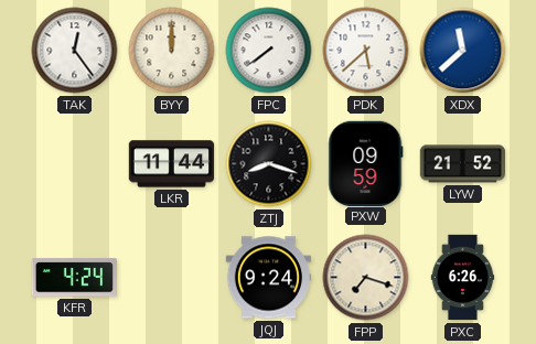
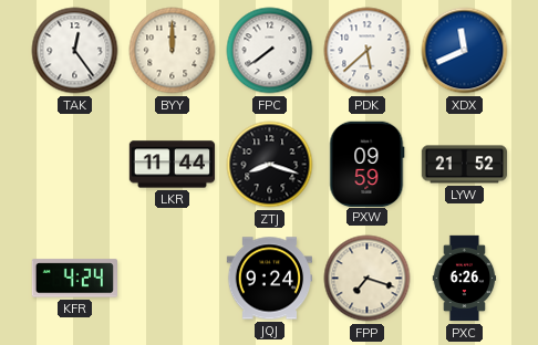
XDX: 11:38 -> 11:41 (465, 51)
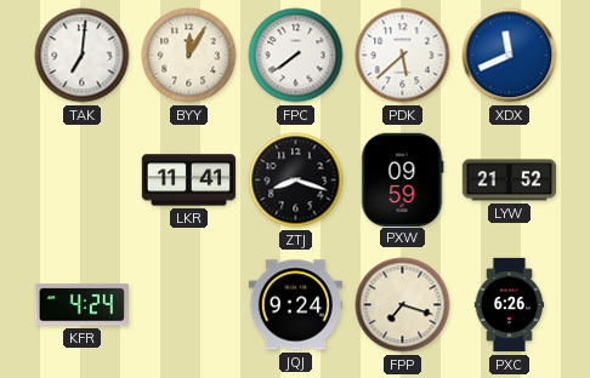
TAK: 12:24 -> 7:01 (83, 56)
BYY: 12:00 -> 12:05 (189, 56)
LKR: 11:44 -> 11:41 (189, 181)
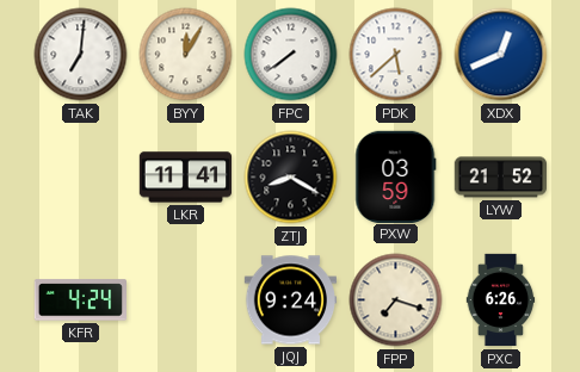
XDX: 11:41 -> 12:41 (501, 55)
ZTJ: 8:18 -> 8:20 (291, 178)
PXW: 09:59 -> 03:59 (395, 176)
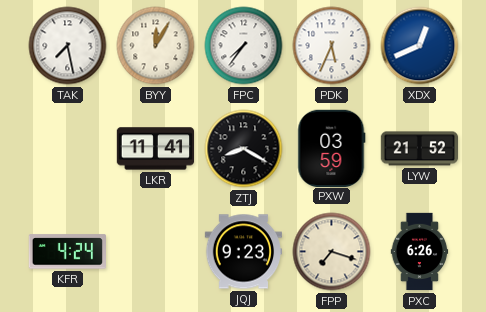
TAK: 7:01 -> 7:28 (68, 46)
FPC: 7:39 -> 7:36 (244, 46)
PDK: 5:38 -> 5:34 (332, 46)
JQJ: 9:24 -> 9:23 (244, 252)
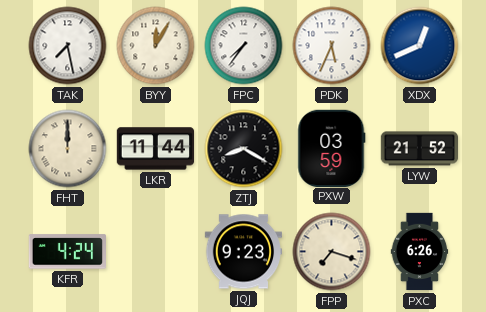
FHT: none -> 12:00 (68, 149)
LKR: 11:41 -> 11:44 (156, 149)
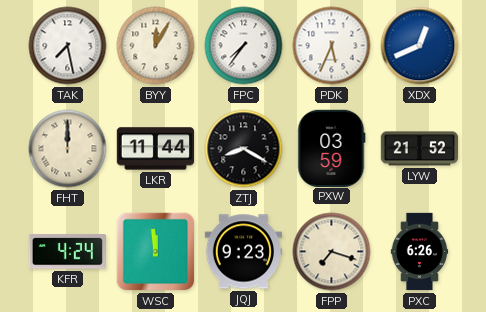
WSC: none -> 11:59 (156, 252)
